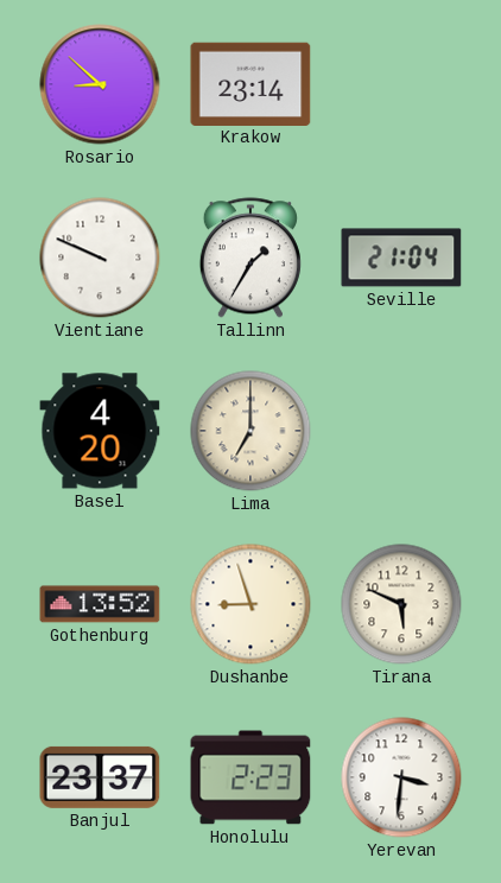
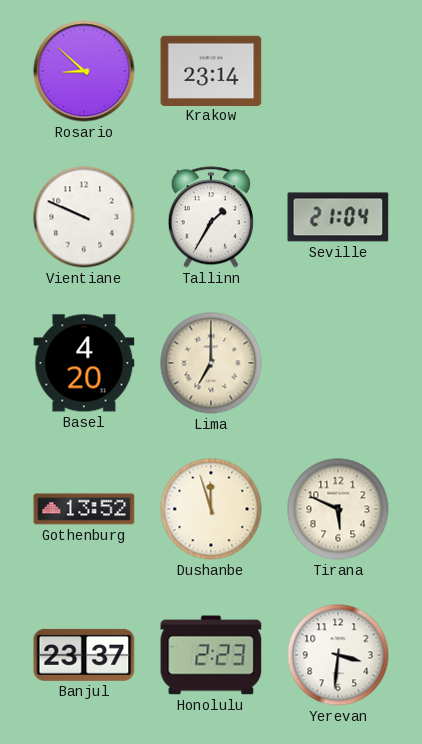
Dushanbe: 8:57 -> 11:57 (211, 509)
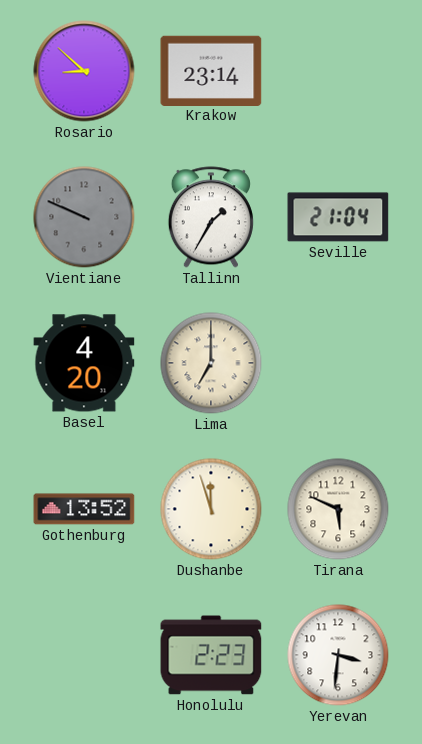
Vientiane dial: white -> grey (84, 217)
Banjul: 23:37 -> none (84, 655)
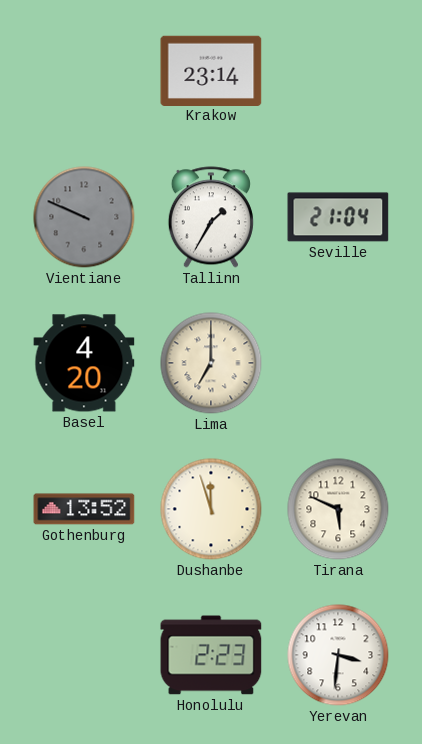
Rosario: 8:52 -> none (84, 71)
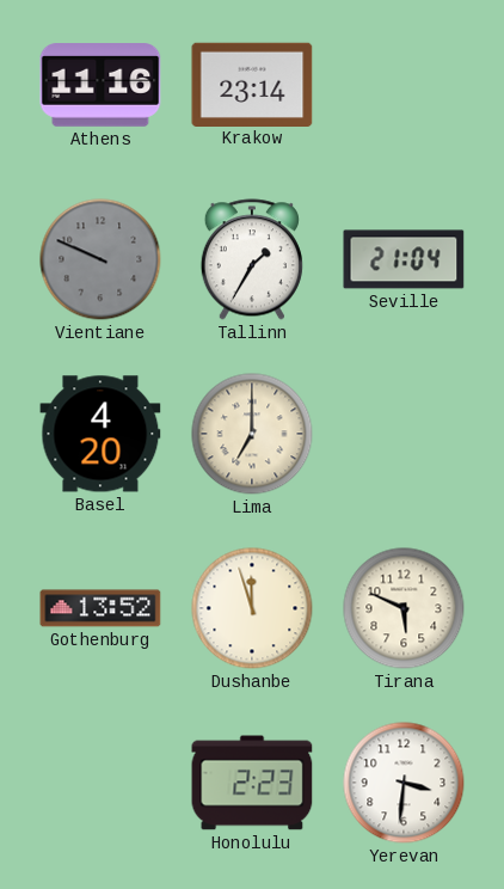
Athens: none -> 11:16 (100, 85)
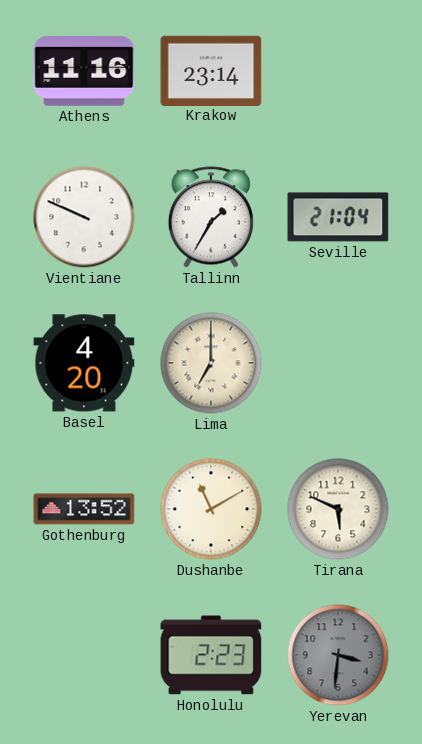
Vientiane dial: grey -> white (84, 217)
Dushanbe: 11:57 -> 11:10 (211, 509)
Yerevan dial: white -> grey (338, 655)
